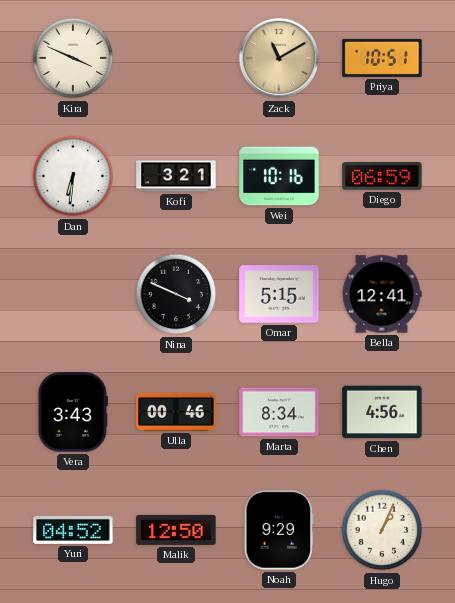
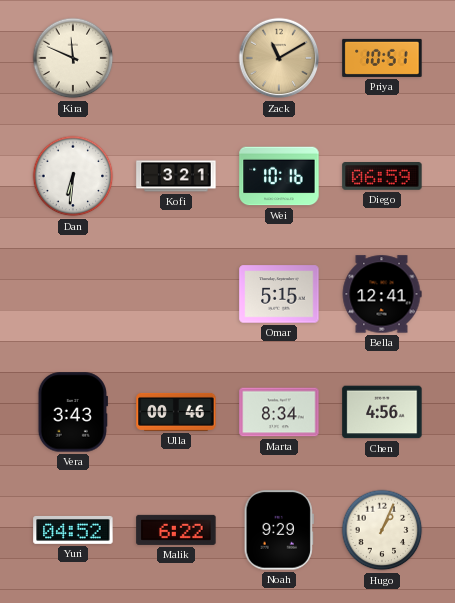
Kira: 3:49 -> 11:49 (73, 58)
Nina: 3:49 -> none (176, 294)
Malik: 12:50 -> 6:22 (176, 530)
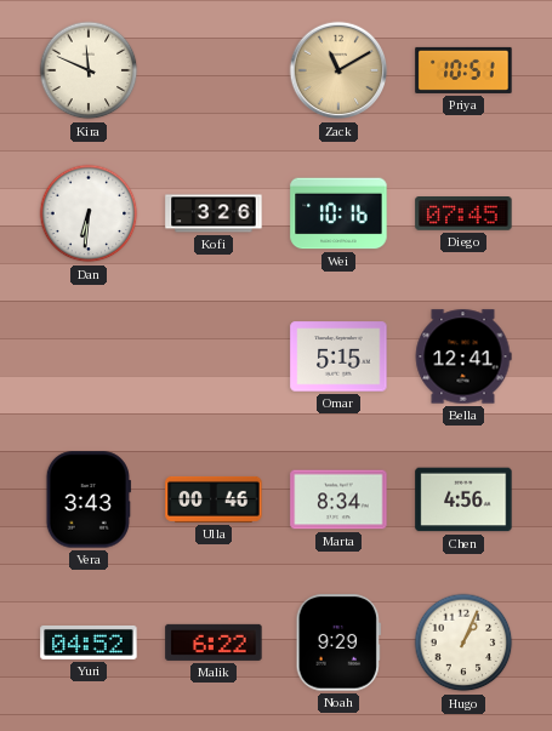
Kofi: 3:21 -> 3:26 (214, 213)
Diego: 06:59 -> 07:45 (463, 215)
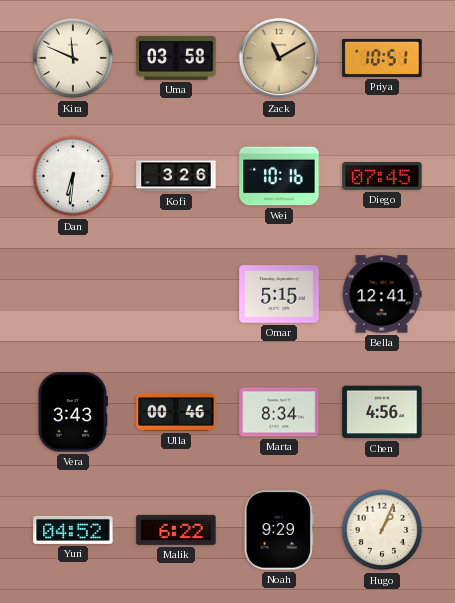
Uma: none -> 03:58 (176, 58)
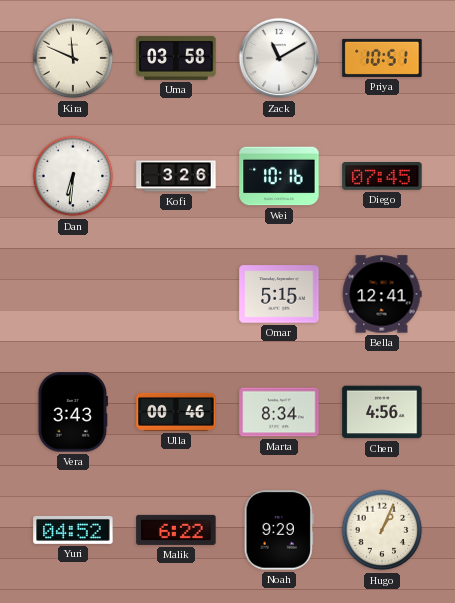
Zack dial: champagne -> white (279, 58)
